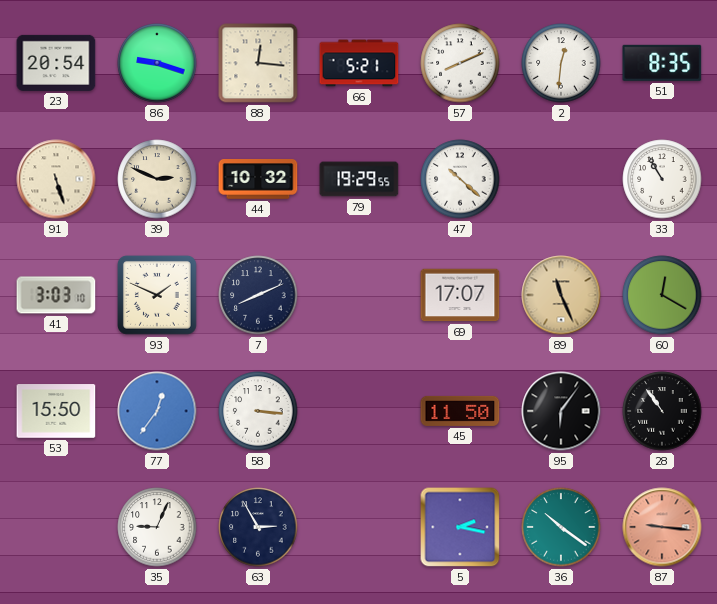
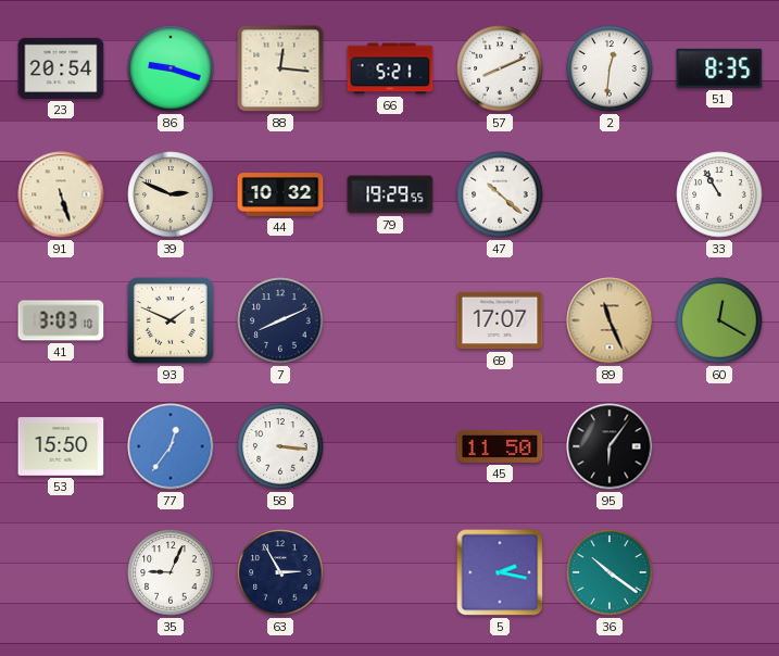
28: 10:54 -> none (662, 411)
87: 9:16 -> none (662, 527)
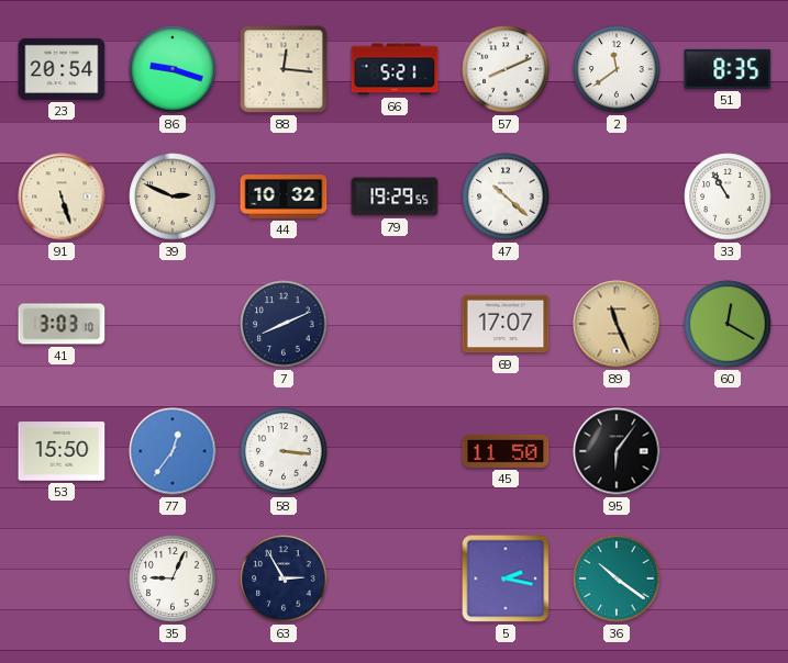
2: 12:31 -> 11:39 (617, 69)
93: 1:49 -> none (172, 321)
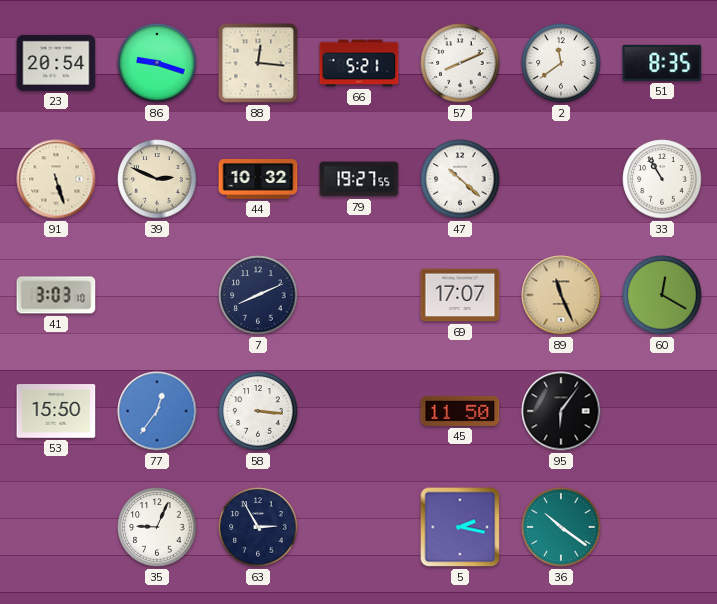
79: 19:29 -> 19:27 (359, 179)
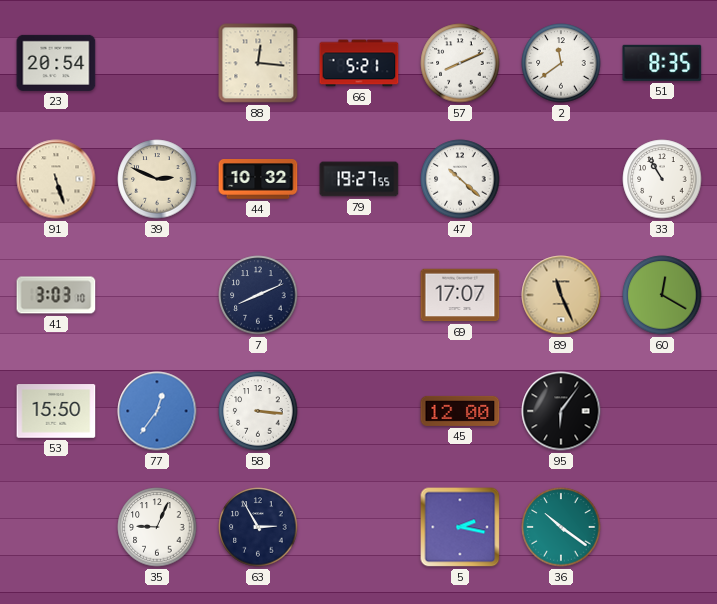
86: 9:18 -> none (157, 63)
45: 11:50 -> 12:00 (460, 411)
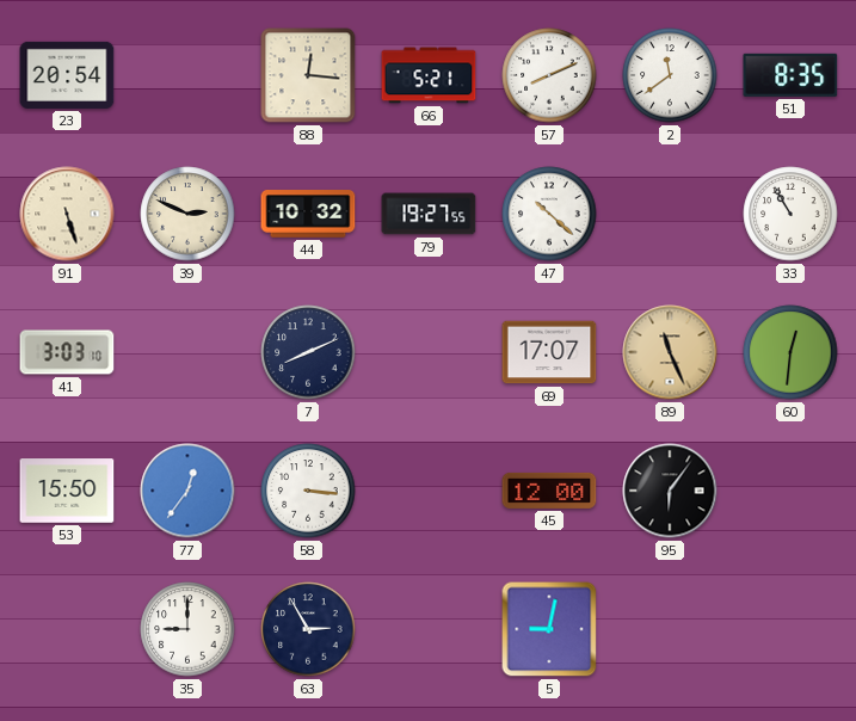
60: 12:20 -> 12:31 (790, 352)
35: 9:04 -> 9:00 (187, 629)
5: 2:17 -> 9:02 (549, 629)
36: 10:21 -> none (561, 527)
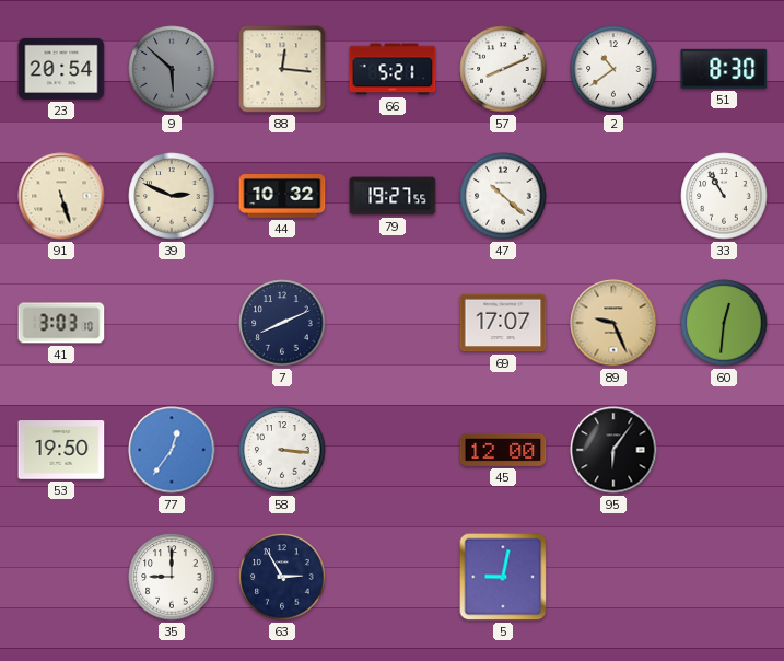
9: none -> 5:52 (172, 69)
2: 11:39 -> 10:39 (613, 69)
51: 8:35 -> 8:30 (724, 69)
89: 11:26 -> 9:26 (613, 323)
53: 15:50 -> 19:50 (61, 450)
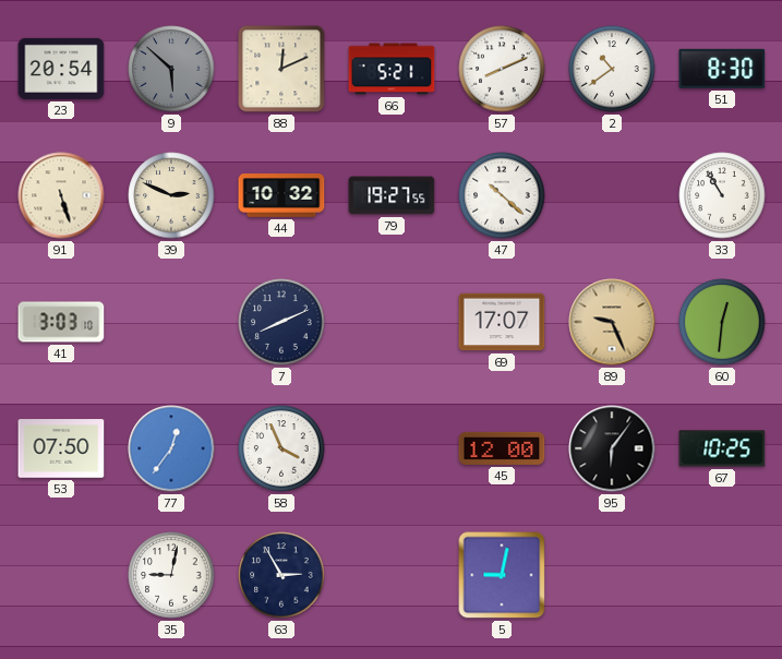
88: 12:16 -> 12:11 (281, 69)
53: 19:50 -> 07:50 (61, 448)
58: 3:16 -> 3:56 (281, 448)
67: none -> 10:25 (722, 448)
35: 9:00 -> 9:02 (171, 575)
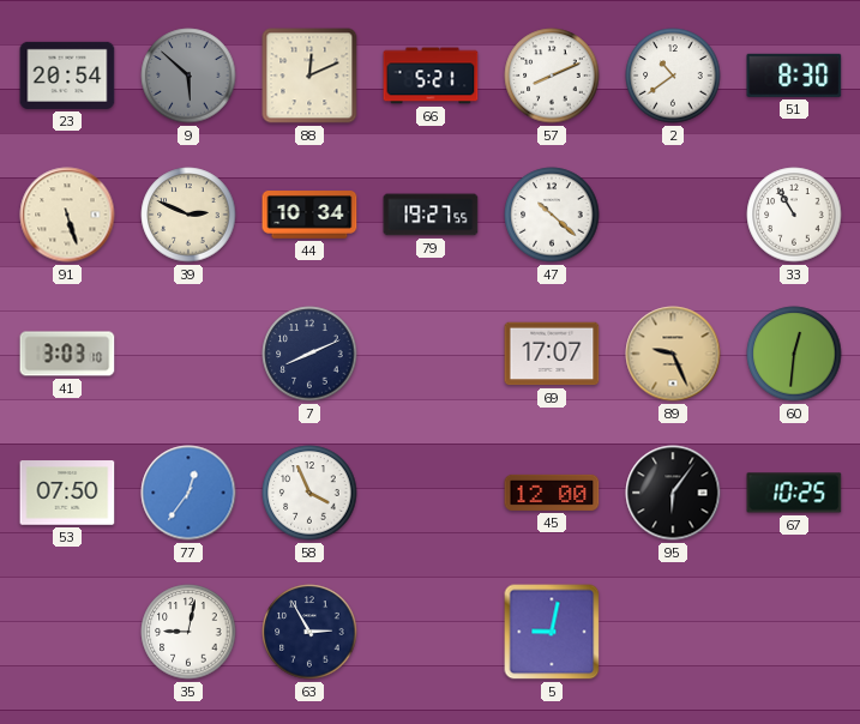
44: 10:32 -> 10:34 (309, 215)
